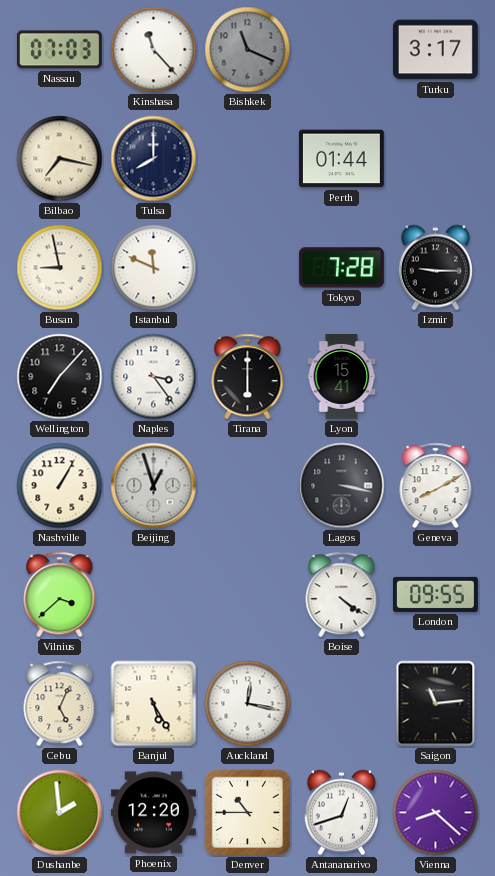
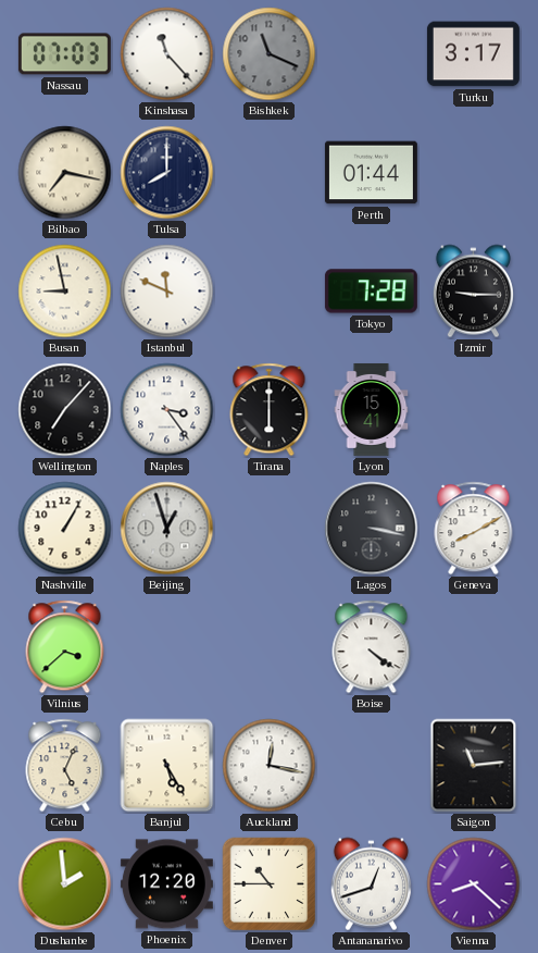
London: 09:55 -> none (435, 594)
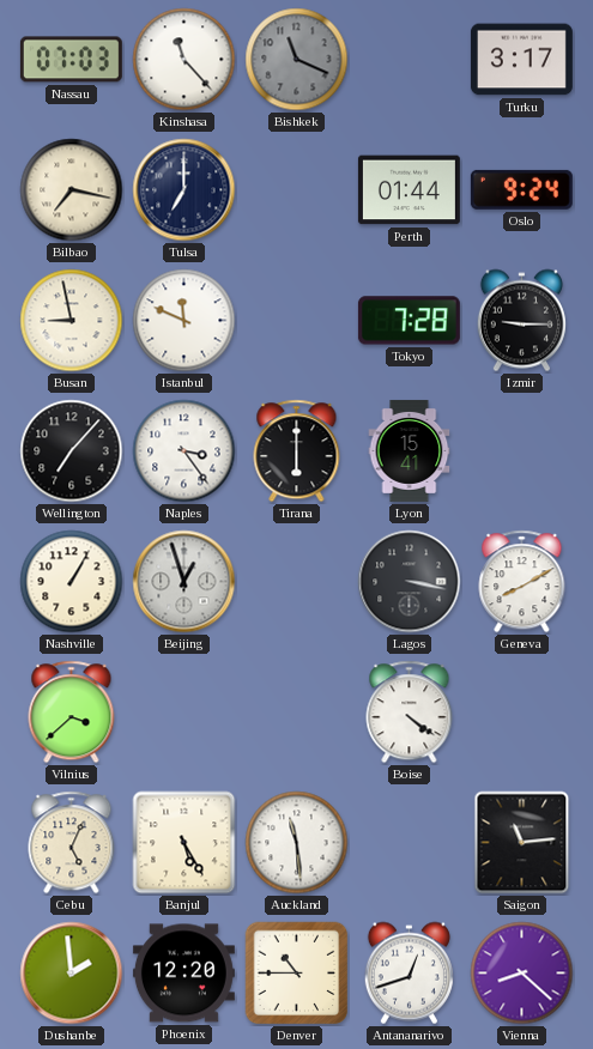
Tulsa: 8:00 -> 7:00 (184, 190)
Oslo: none -> 9:24 (521, 189)
Auckland: 12:17 -> 11:29 (297, 843)
